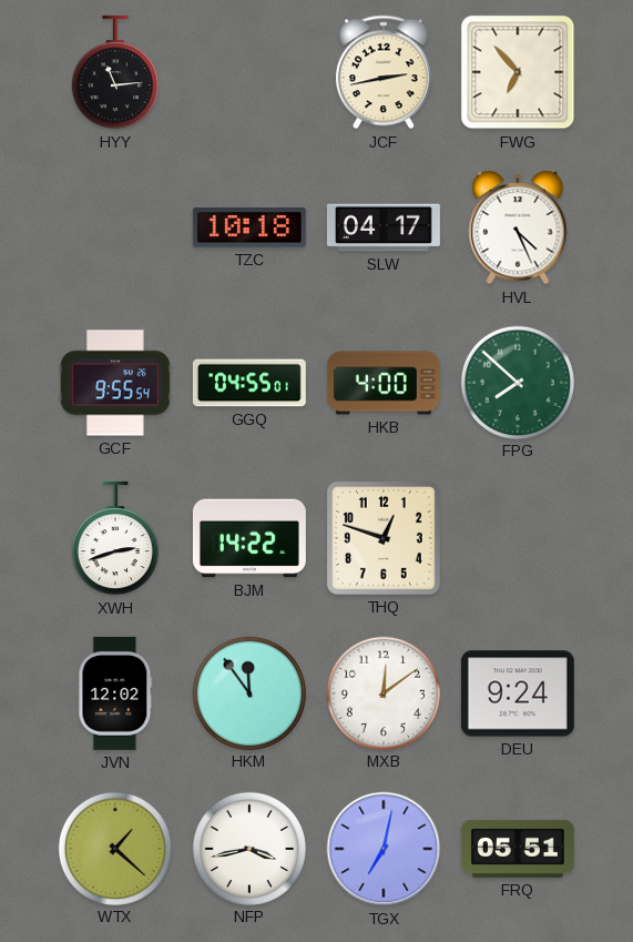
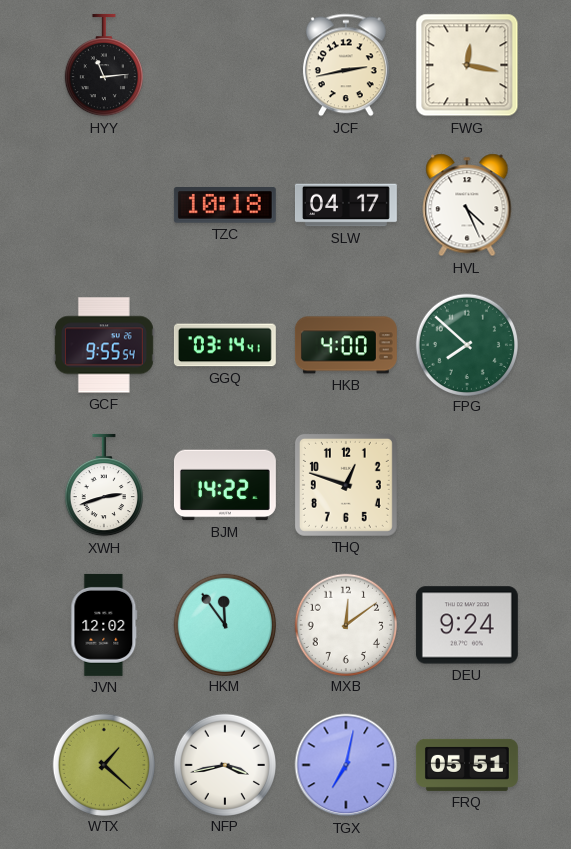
FWG: 6:53 -> 12:17 (467, 65)
GGQ: 04:55 -> 03:14 (225, 345)
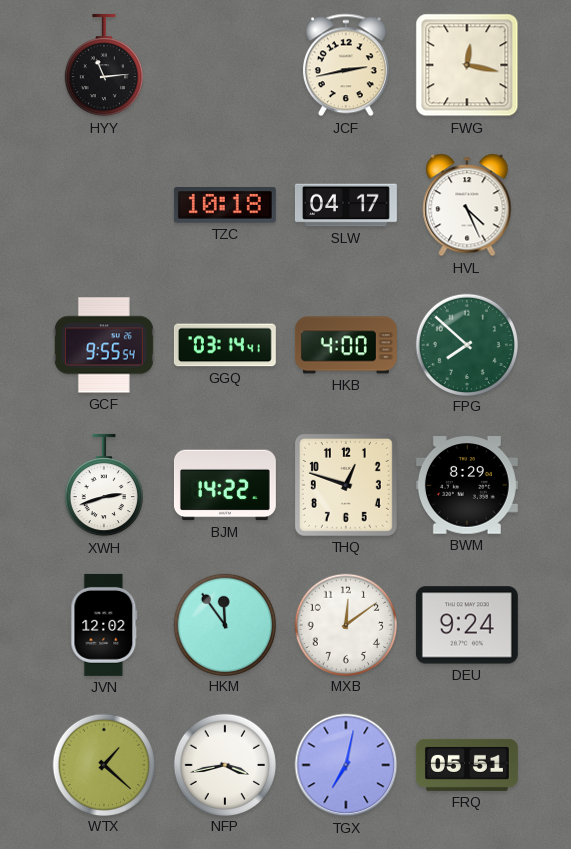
BWM: none -> 8:29 (467, 485)
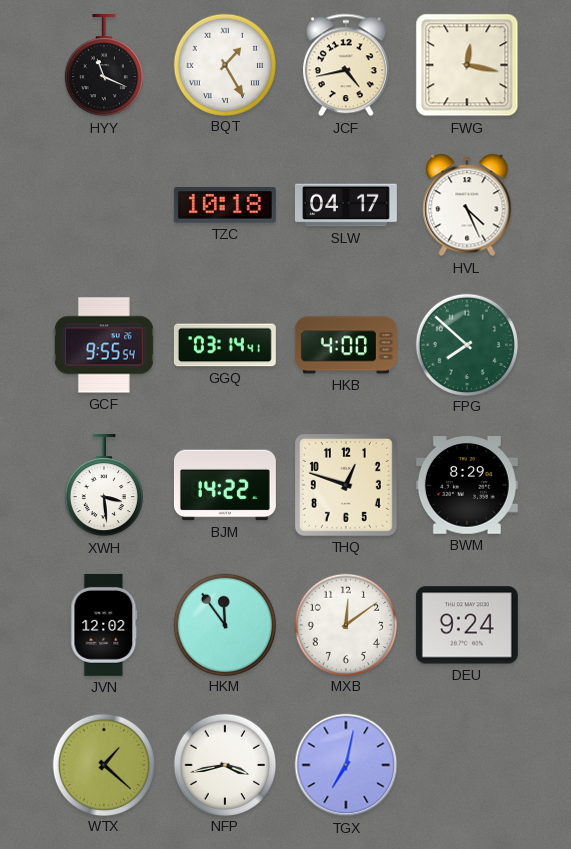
HYY: 11:14 -> 11:19 (104, 65)
BQT: none -> 1:25 (224, 64)
JCF: 2:43 -> 4:43 (346, 65)
XWH: 2:42 -> 3:29 (104, 485)
FRQ: 05:51 -> none (467, 765)
